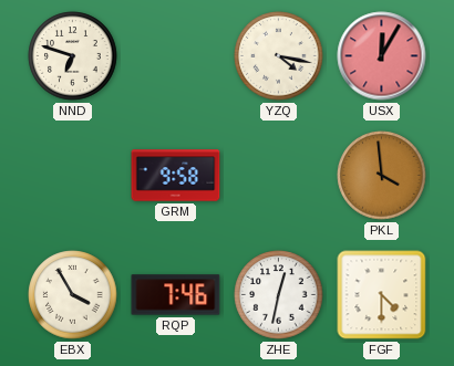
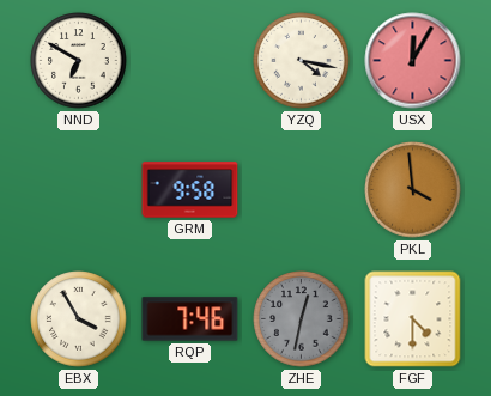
NND: 6:48 -> 6:50 (79, 61)
ZHE dial: white -> grey (302, 319)
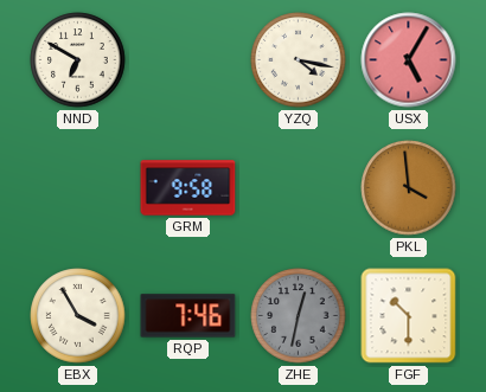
USX: 12:05 -> 5:05 (409, 60)
FGF: 4:30 -> 10:30 (409, 316)
